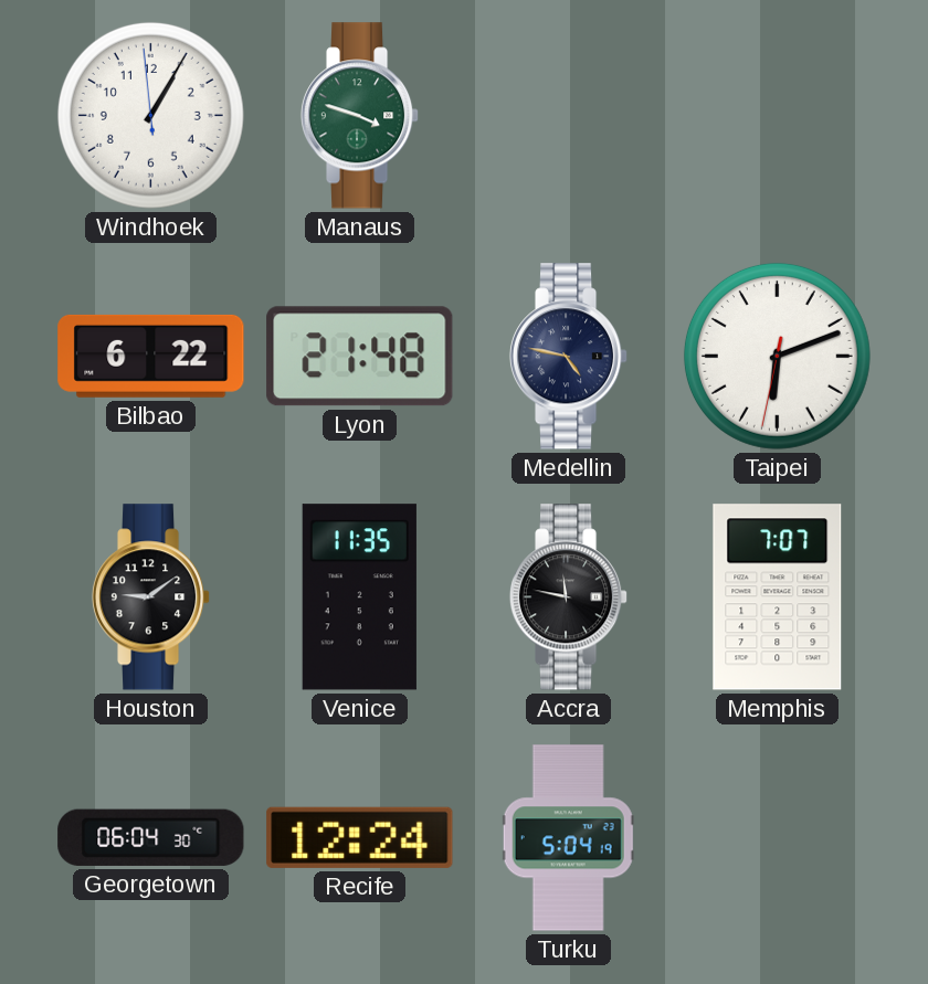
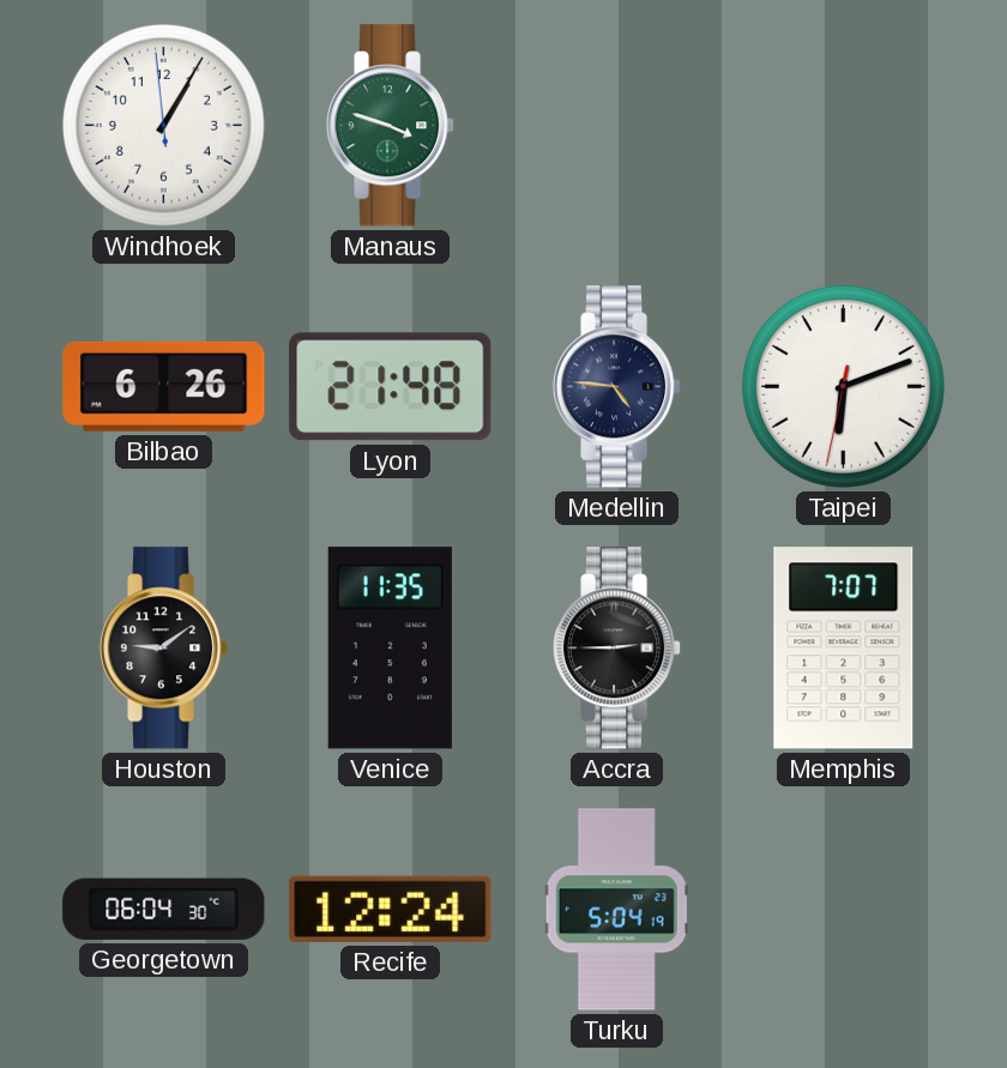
Bilbao: 6:22 -> 6:26 (164, 386)
Medellin: 4:47 -> 4:46 (617, 387)
Accra: 11:47 -> 2:45 (617, 648)
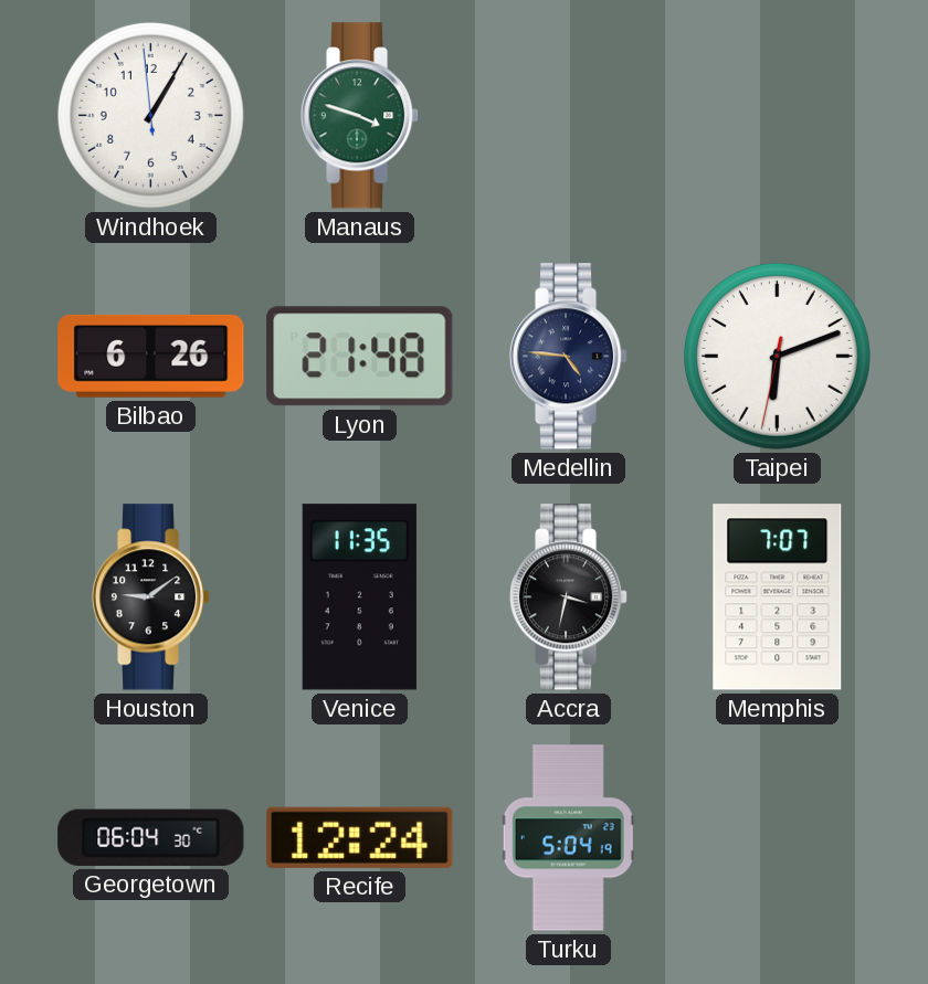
Accra: 2:45 -> 3:32 (569, 597)
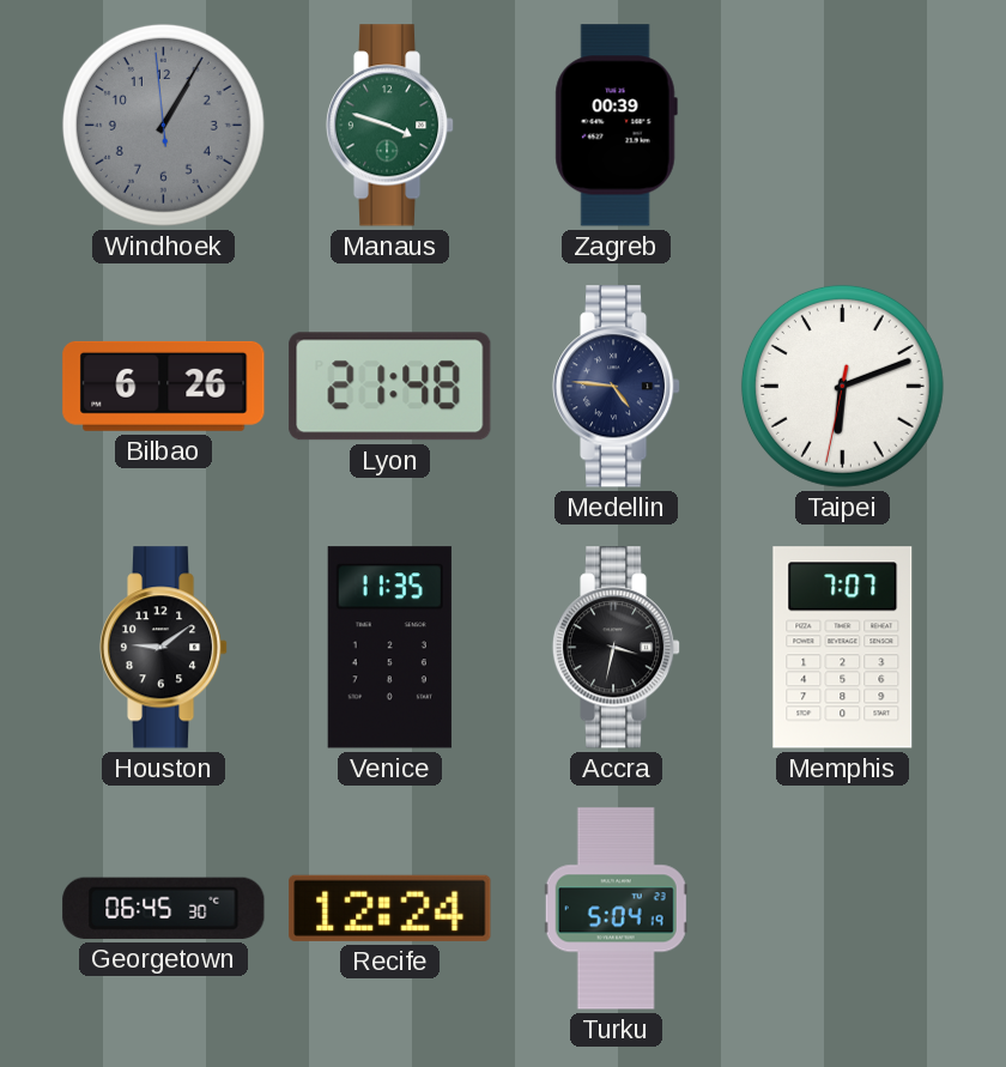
Windhoek dial: white -> grey (163, 125)
Zagreb: none -> 00:39 (616, 126)
Georgetown: 06:04 -> 06:45 (164, 908)
